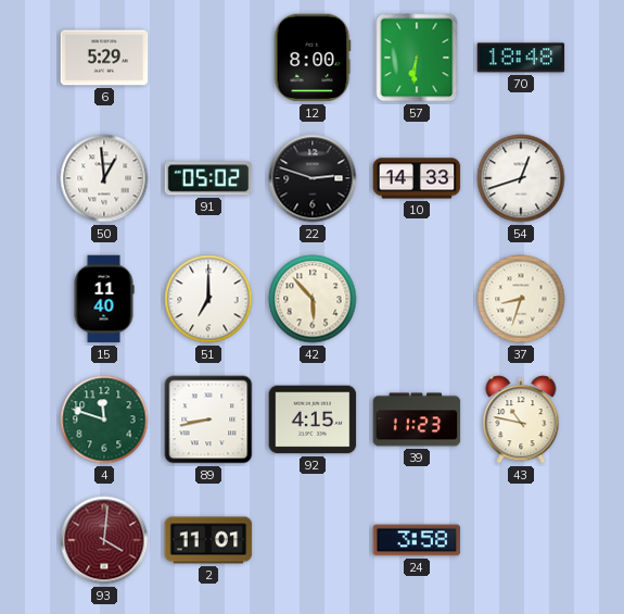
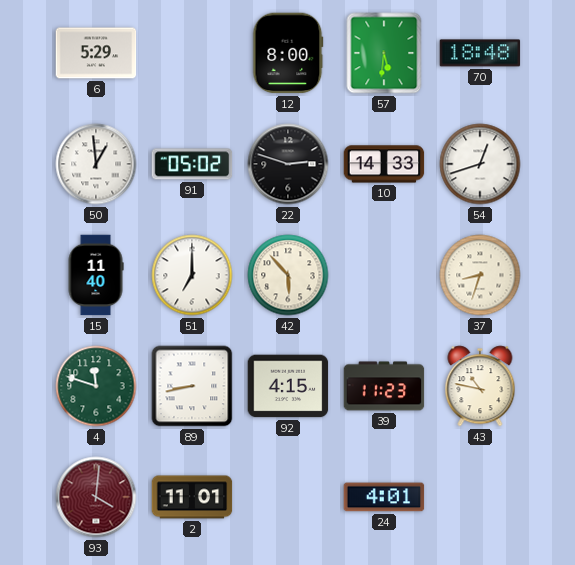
57: 6:31 -> 5:31 (384, 53)
24: 3:58 -> 4:01 (384, 497)
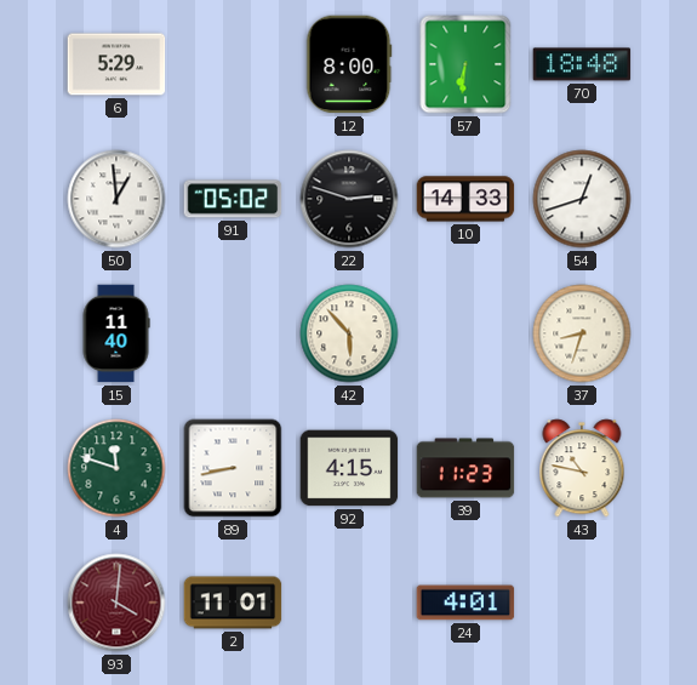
57: 5:31 -> 6:31 (465, 64)
51: 7:00 -> none (192, 275)
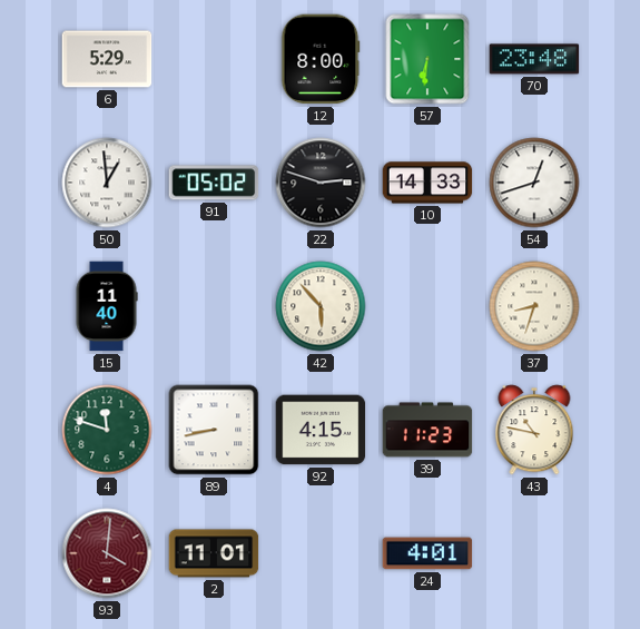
70: 18:48 -> 23:48 (534, 59)
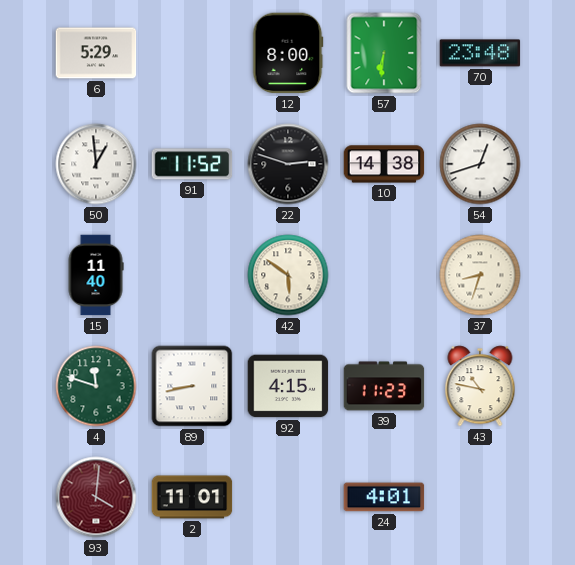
91: 05:02 -> 11:52 (192, 164)
10: 14:33 -> 14:38 (384, 164)
42: 5:53 -> 5:51 (288, 275)
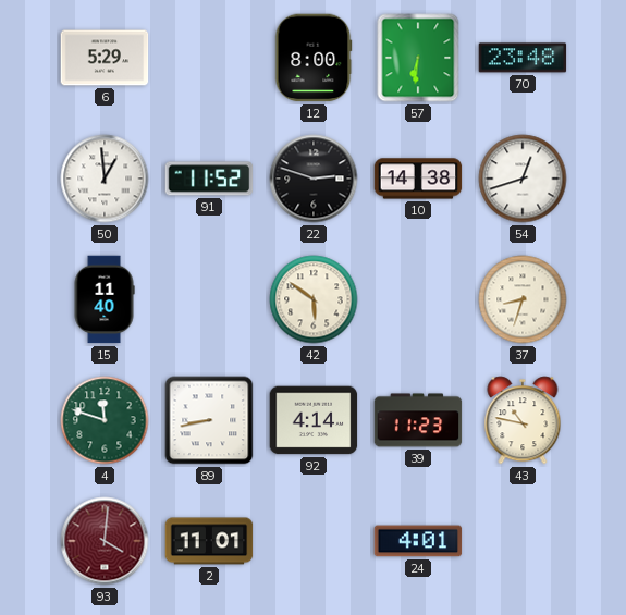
92: 4:15 -> 4:14 (314, 420)
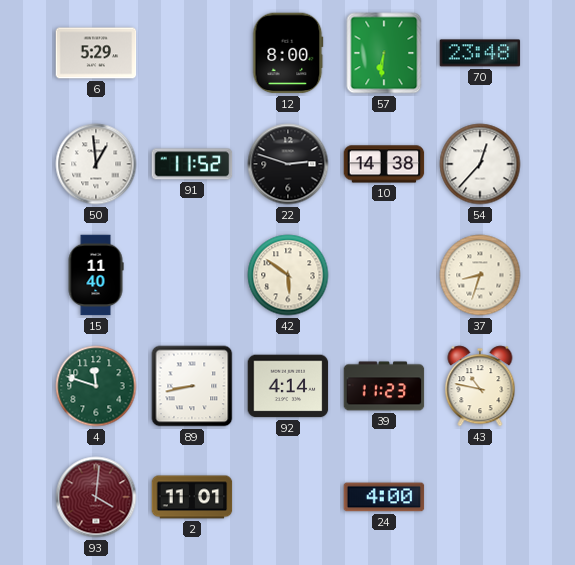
54: 12:42 -> 12:37 (480, 164)
24: 4:01 -> 4:00 (384, 497)
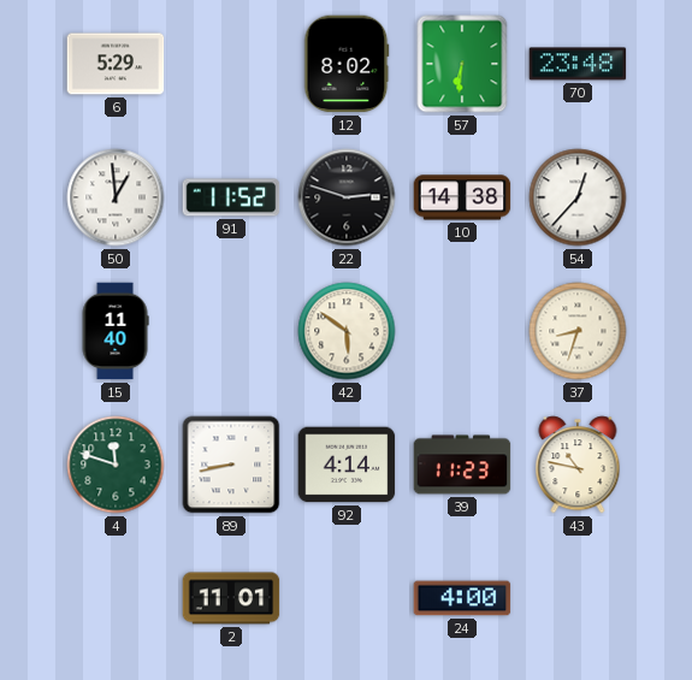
12: 8:00 -> 8:02 (347, 64)
93: 4:01 -> none (96, 497)
